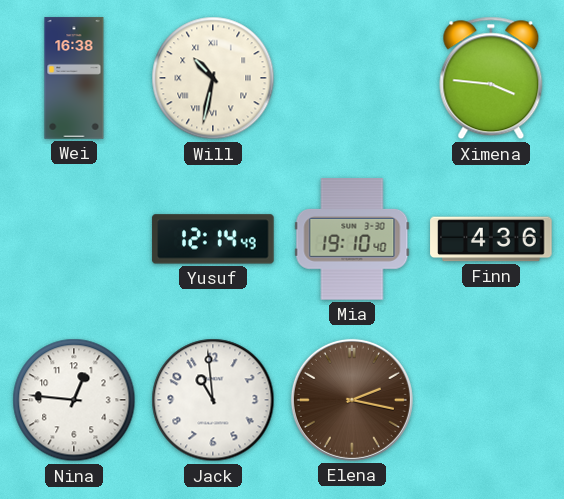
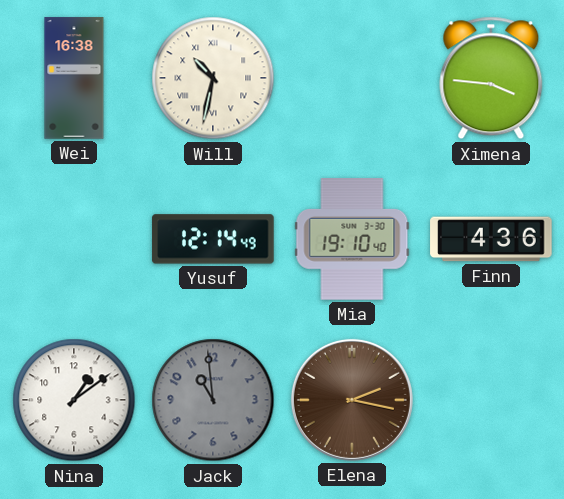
Nina: 12:46 -> 1:09 (74, 400)
Jack dial: white -> grey (213, 400)
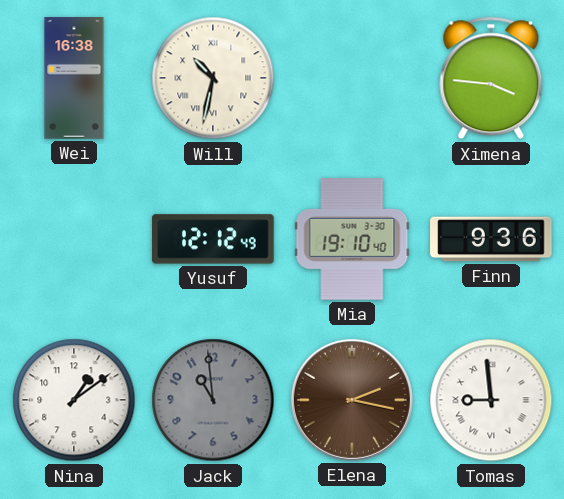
Yusuf: 12:14 -> 12:12 (213, 239)
Finn: 4:36 -> 9:36 (491, 239)
Tomas: none -> 8:59 (491, 400)
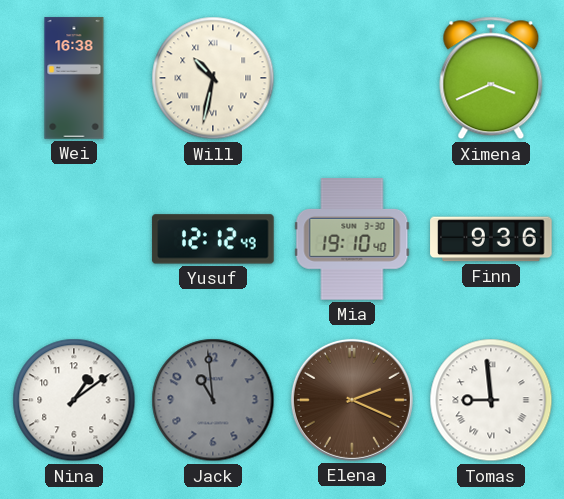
Ximena: 3:46 -> 3:41 (491, 78)
Elena: 2:17 -> 2:19 (352, 400)
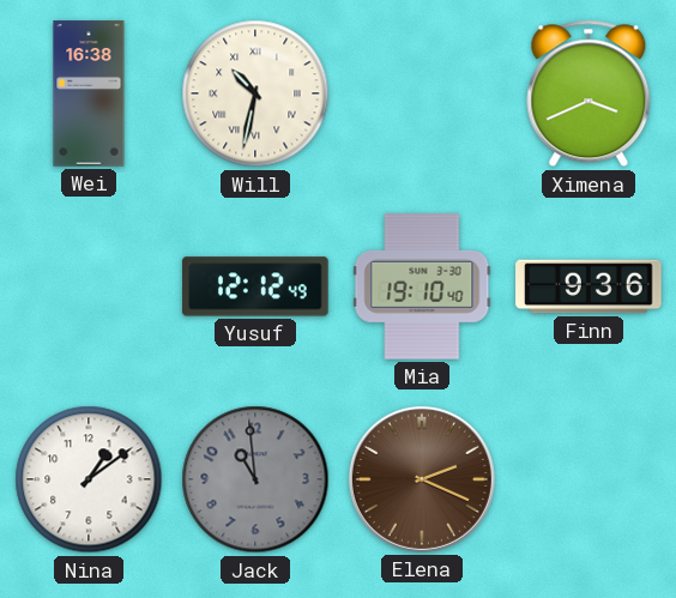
Tomas: 8:59 -> none (491, 400)
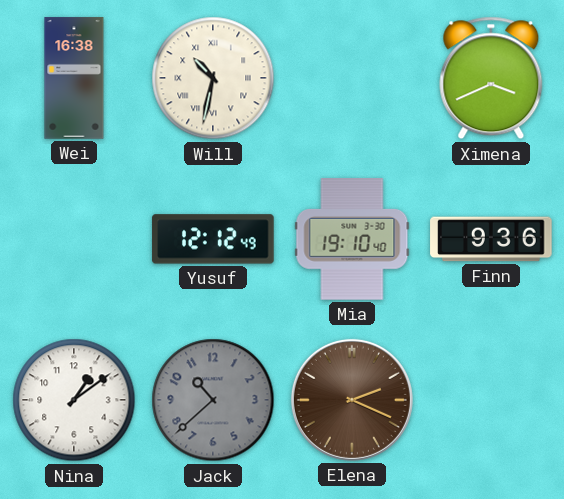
Jack: 10:59 -> 10:38 (213, 400)
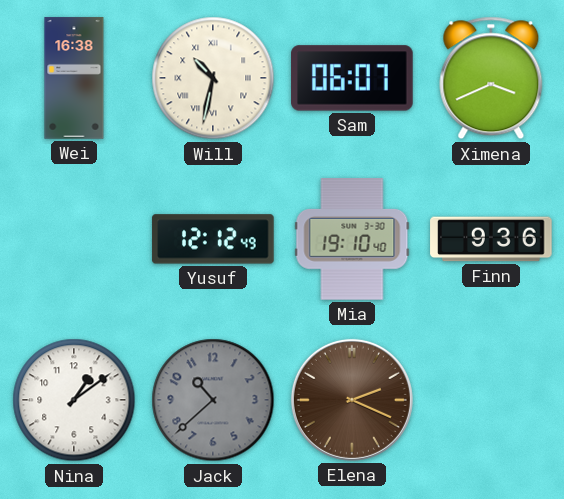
Sam: none -> 06:07 (352, 78)
